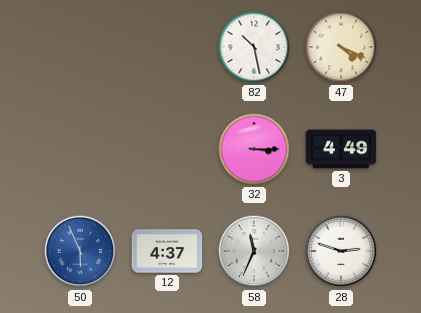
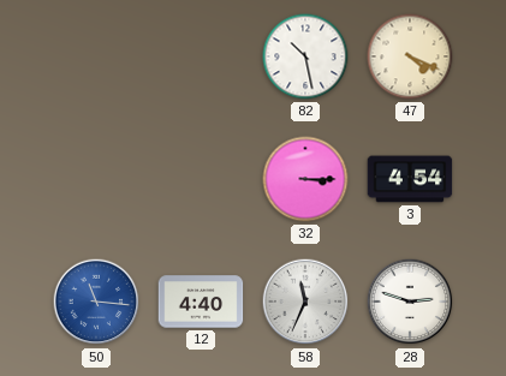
3: 4:49 -> 4:54 (410, 179)
50: 5:56 -> 11:16 (96, 302)
12: 4:37 -> 4:40 (201, 302)
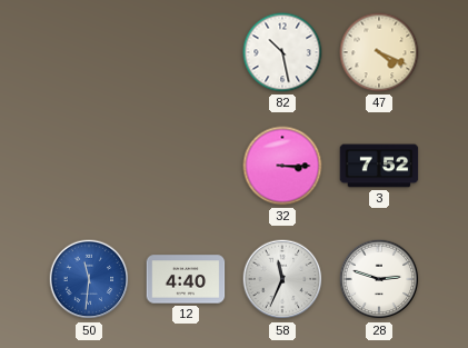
3: 4:54 -> 7:52 (379, 166)
50: 11:16 -> 11:31 (89, 279)
